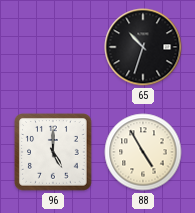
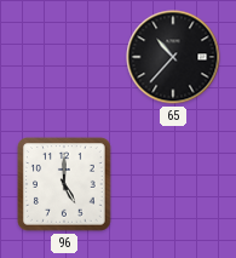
65: 10:33 -> 10:37 (173, 57)
88: 4:55 -> none (143, 152)
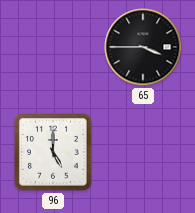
65: 10:37 -> 3:45 (143, 47)
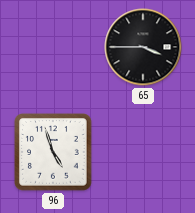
96: 5:00 -> 4:57 (53, 152)
